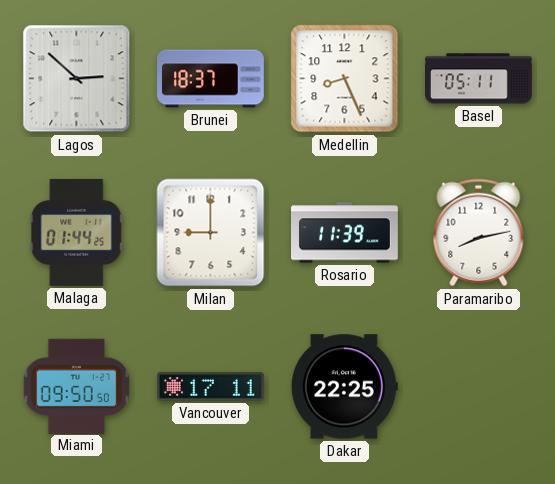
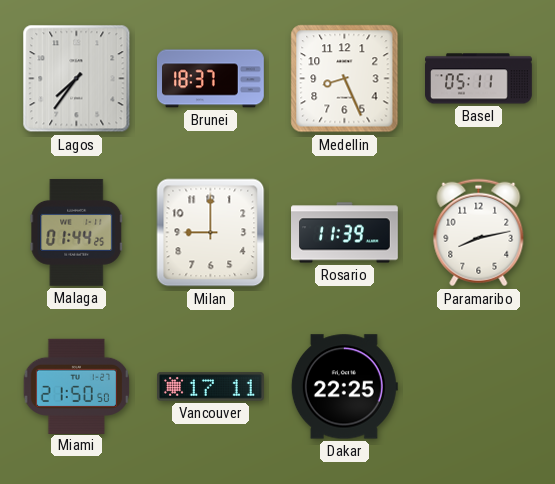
Lagos: 2:52 -> 7:36 (77, 79)
Miami: 09:50 -> 21:50 (77, 386)
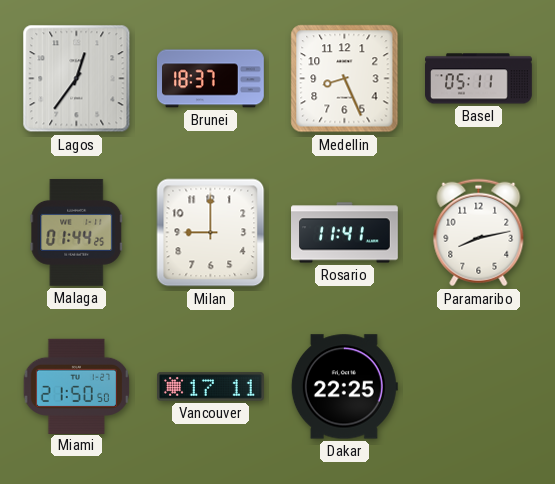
Lagos: 7:36 -> 12:36 (77, 79)
Rosario: 11:39 -> 11:41 (345, 233)
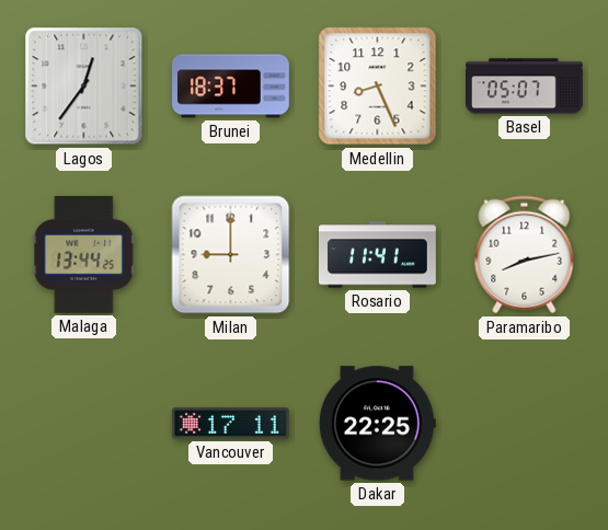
Basel: 05:11 -> 05:07 (525, 87)
Malaga: 01:44 -> 13:44 (84, 254)
Miami: 21:50 -> none (77, 386)
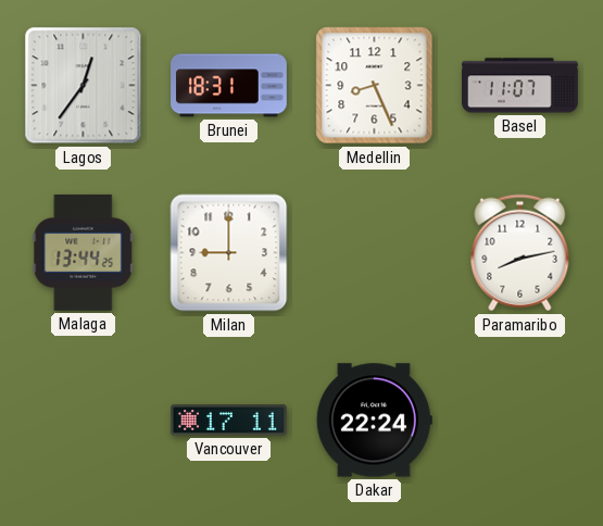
Brunei: 18:37 -> 18:31 (229, 86)
Basel: 05:07 -> 11:07 (520, 86)
Rosario: 11:41 -> none (378, 255)
Dakar: 22:25 -> 22:24 (374, 421)
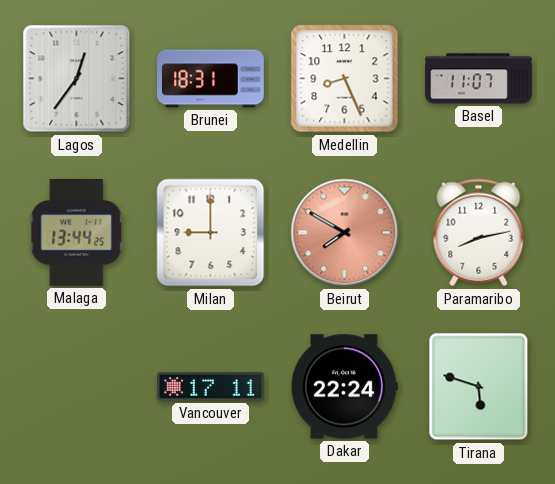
Beirut: none -> 7:50 (345, 233)
Tirana: none -> 5:48 (479, 387)
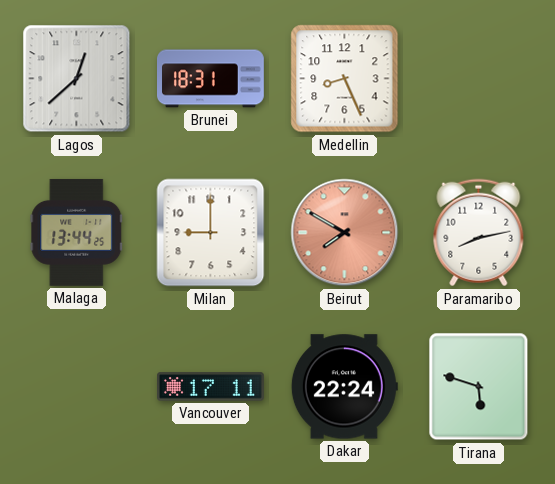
Lagos: 12:36 -> 12:38 (77, 79)
Basel: 11:07 -> none (479, 79)
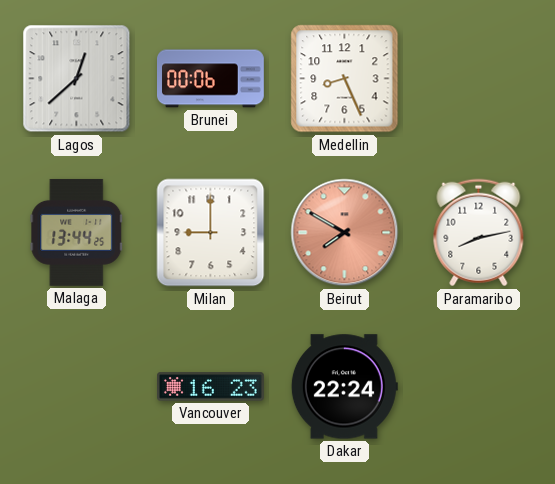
Brunei: 18:31 -> 00:06 (211, 79)
Vancouver: 17:11 -> 16:23 (211, 387)
Tirana: 5:48 -> none (479, 387)
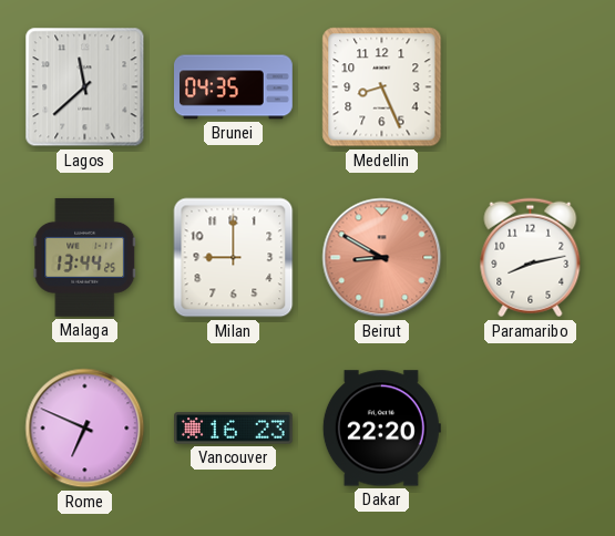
Lagos: 12:38 -> 11:38 (85, 87)
Brunei: 00:06 -> 04:35 (234, 87)
Beirut: 7:50 -> 8:50 (382, 258)
Rome: none -> 6:49 (85, 429)
Dakar: 22:24 -> 22:20 (381, 429)
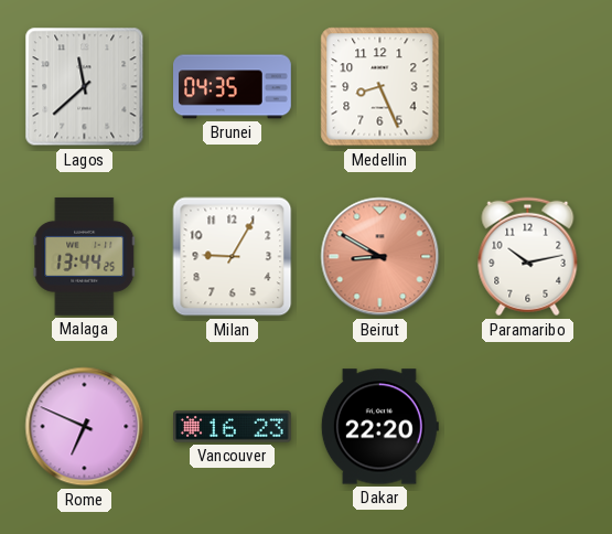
Milan: 9:00 -> 9:05 (233, 257)
Paramaribo: 8:13 -> 10:13 (528, 257)
